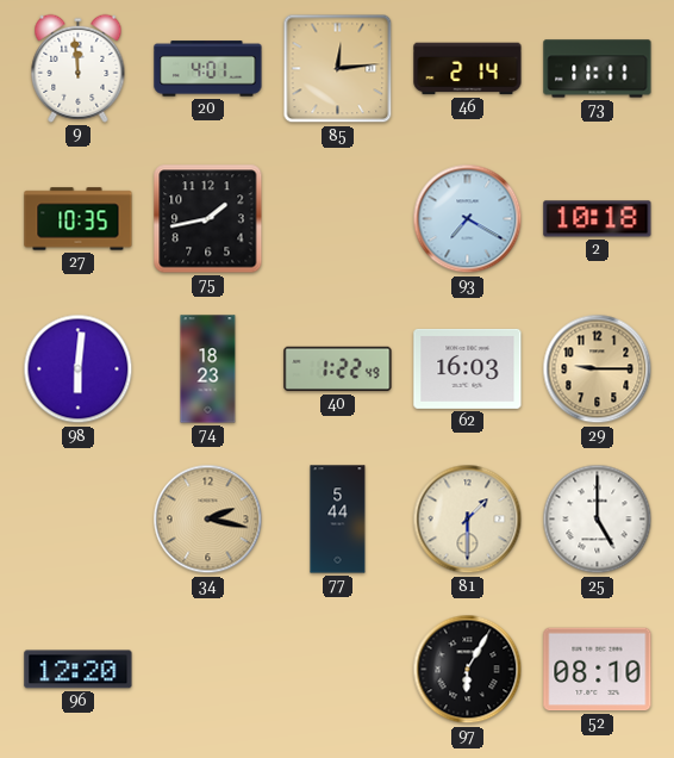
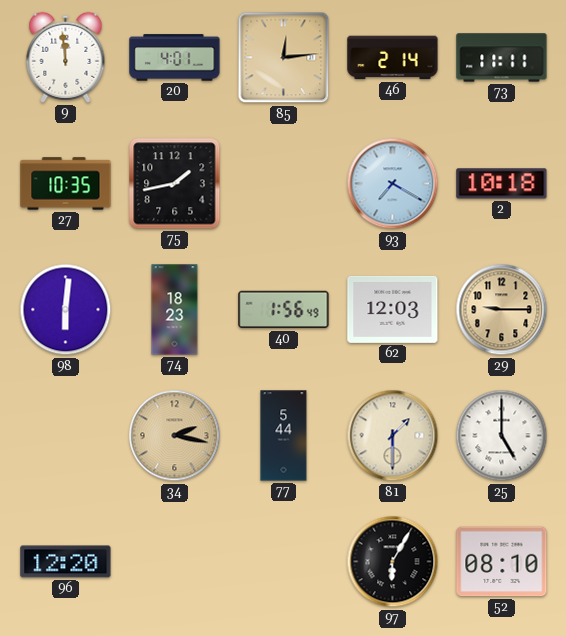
40: 1:22 -> 1:56 (284, 310)
62: 16:03 -> 12:03 (393, 309)
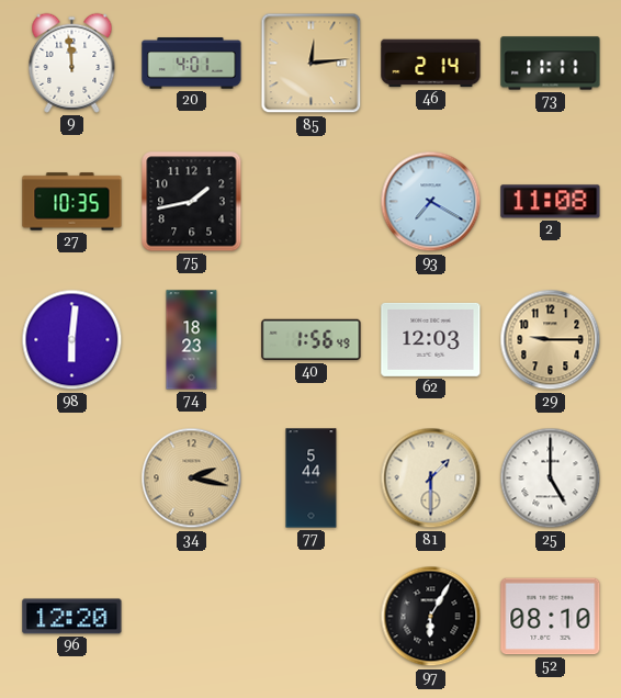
2: 10:18 -> 11:08 (551, 202)
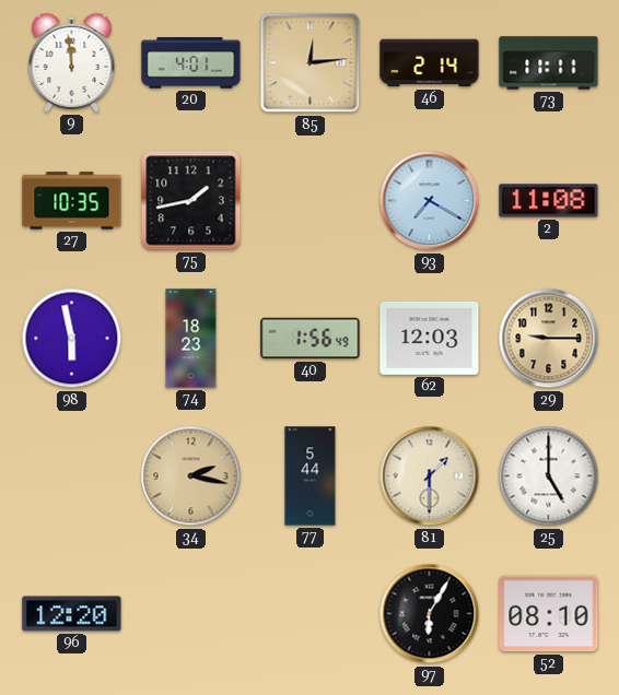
98: 6:01 -> 5:58 (72, 339)
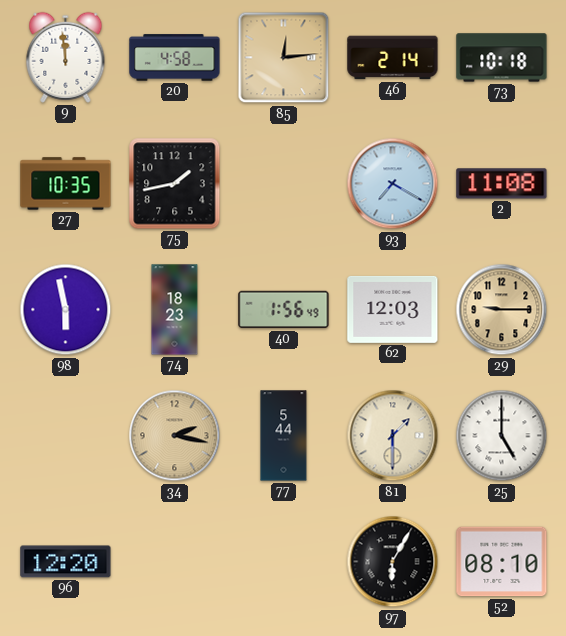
20: 4:01 -> 4:58 (175, 58)
73: 11:11 -> 10:18 (502, 58)
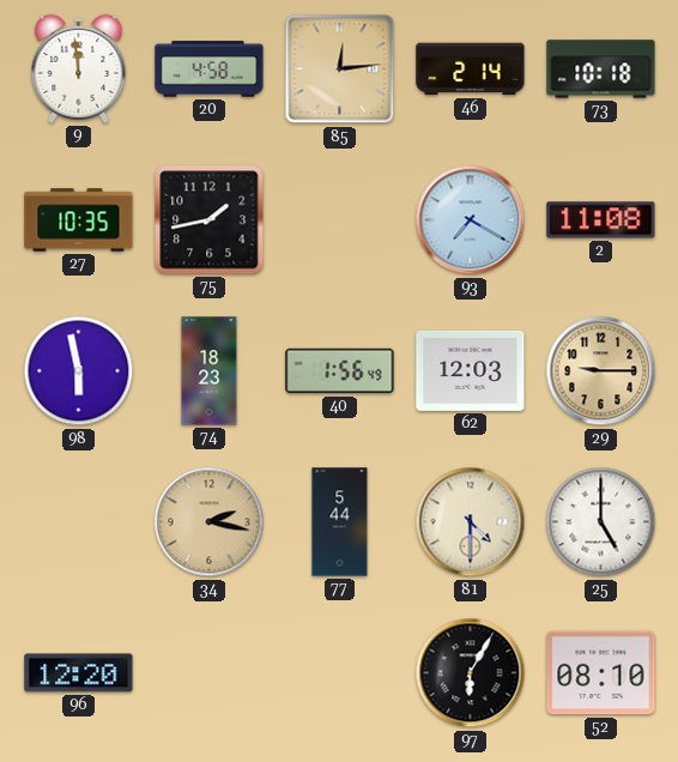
81: 1:30 -> 4:30 (471, 522)
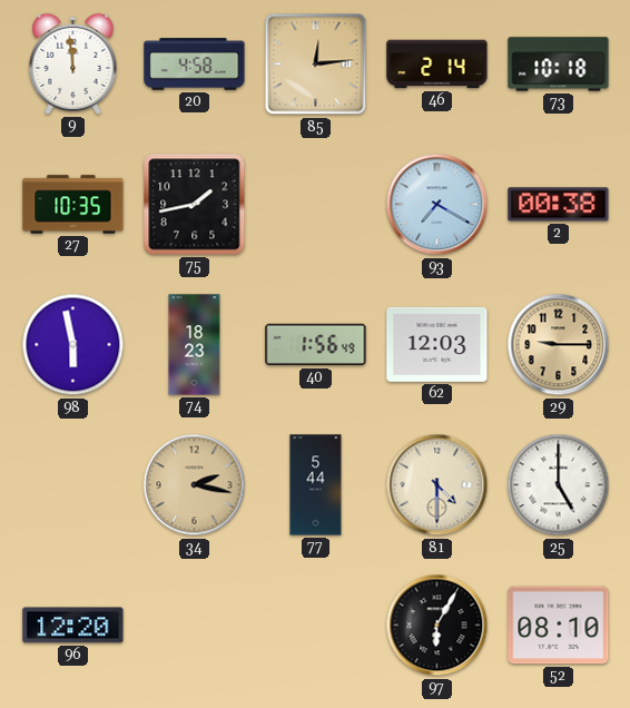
2: 11:08 -> 00:38 (559, 205)
